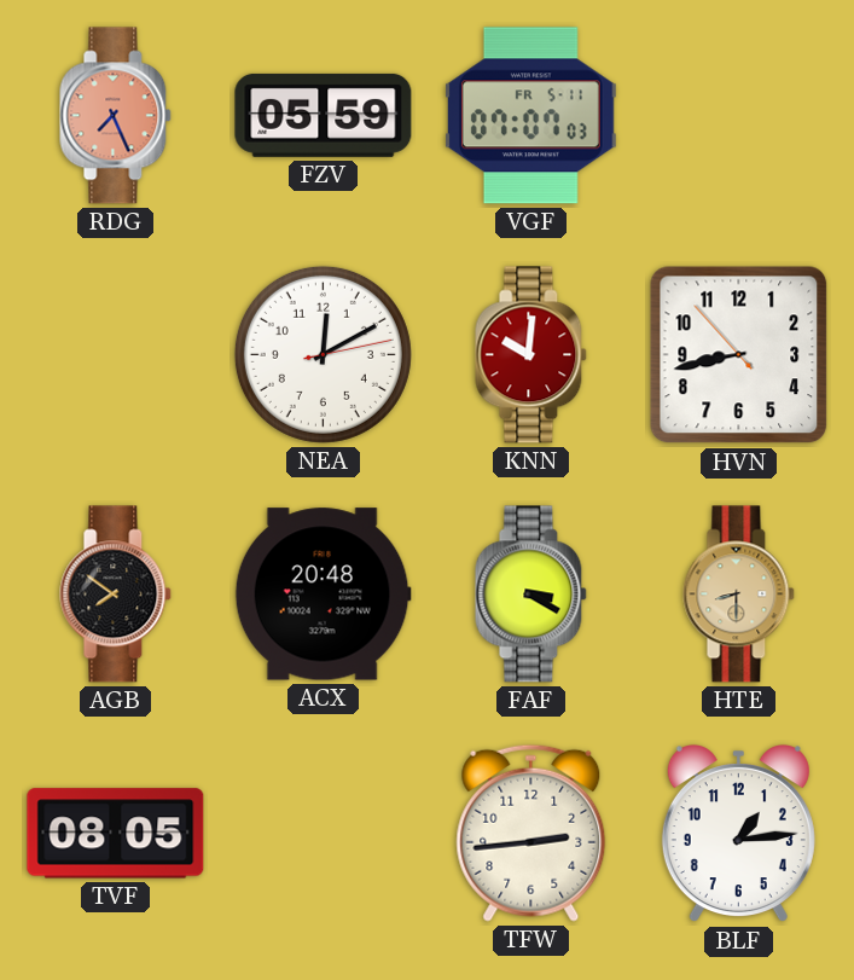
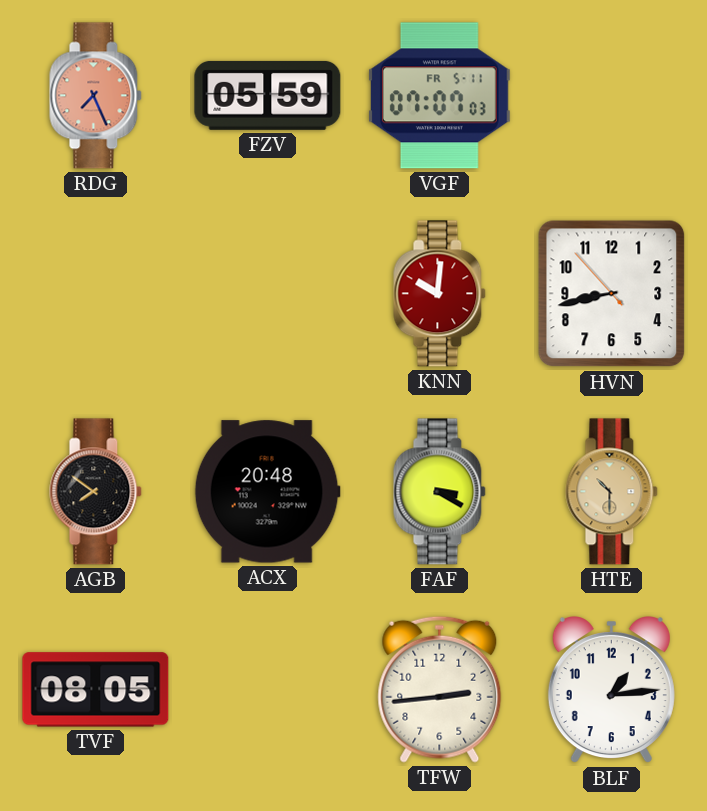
NEA: 12:10 -> none (323, 354)
HTE: 8:30 -> 10:30 (612, 492)
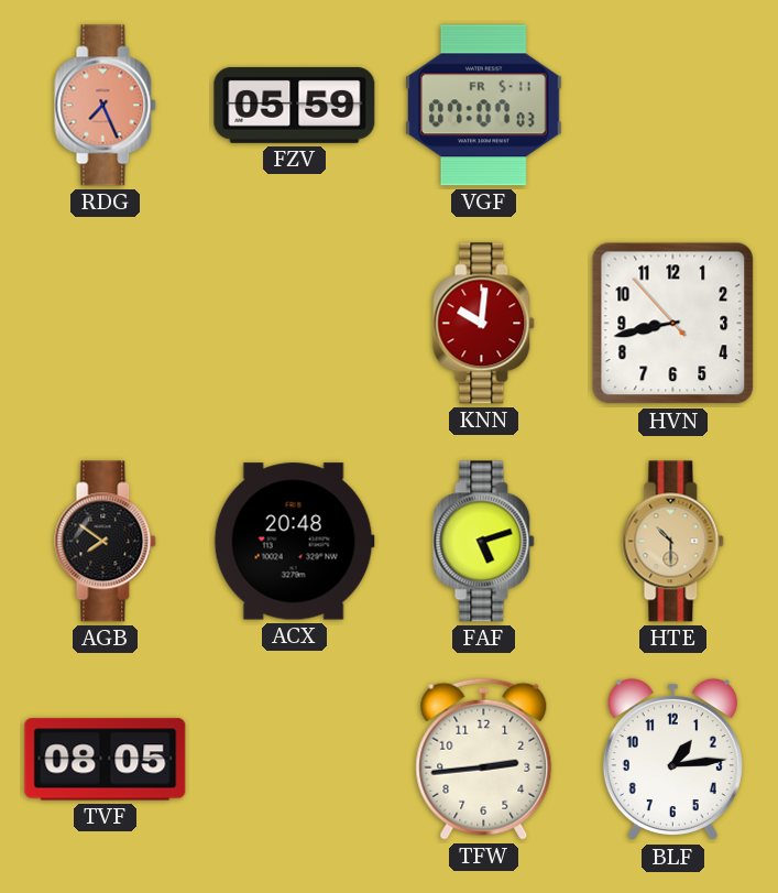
FAF: 3:20 -> 5:12 (484, 542)
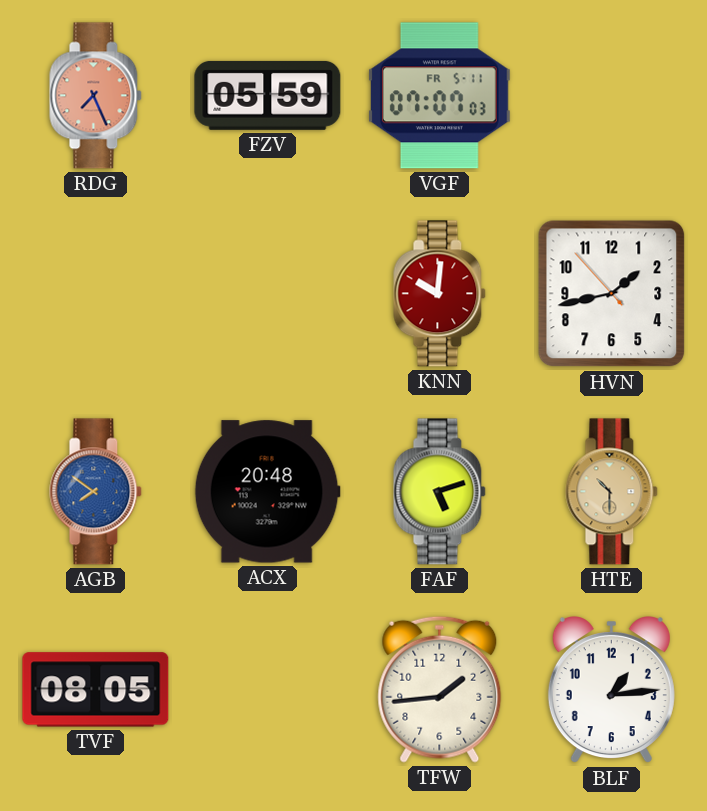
HVN: 8:42 -> 1:42 (612, 294)
AGB dial: black -> blue (96, 492)
TFW: 2:44 -> 1:44 (440, 689)
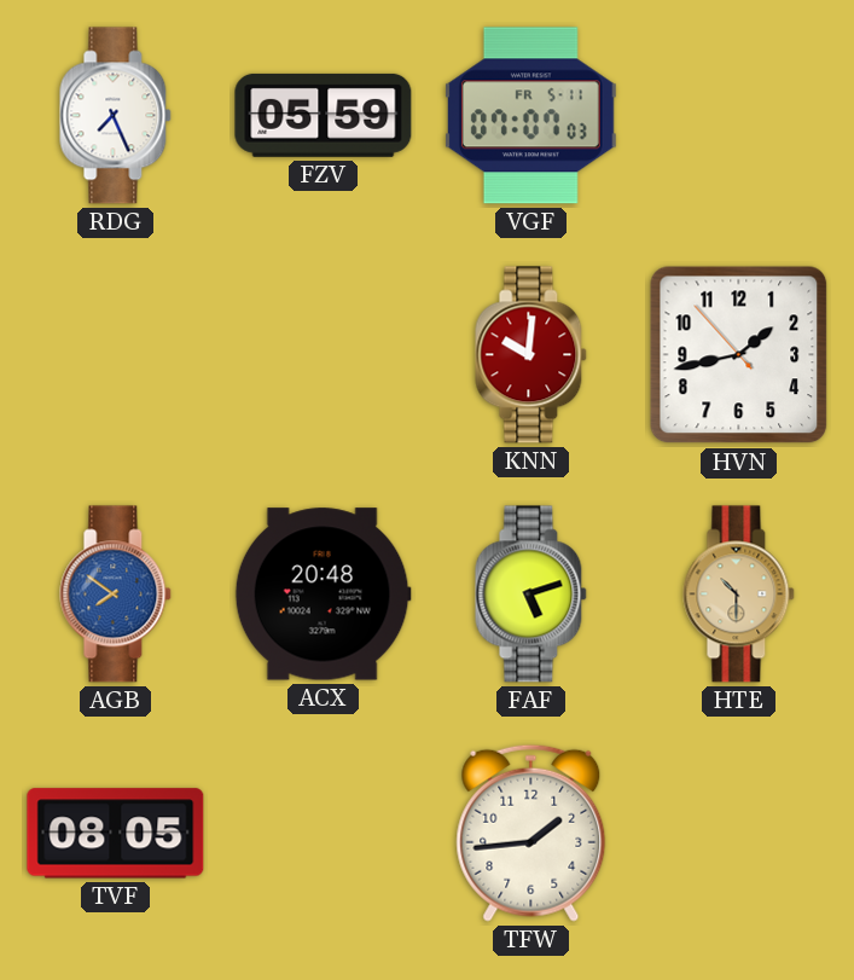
RDG dial: salmon -> white (116, 116)
BLF: 1:14 -> none (611, 691)
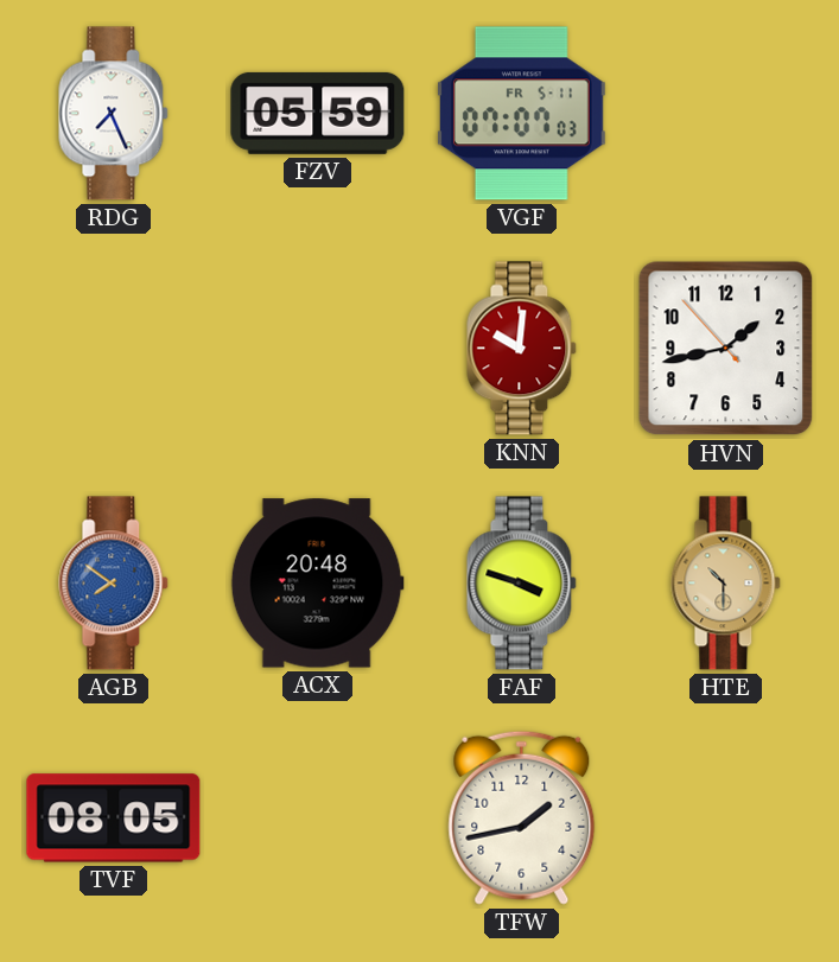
FAF: 5:12 -> 3:48 (522, 584)
TFW: 1:44 -> 1:43 (522, 817)
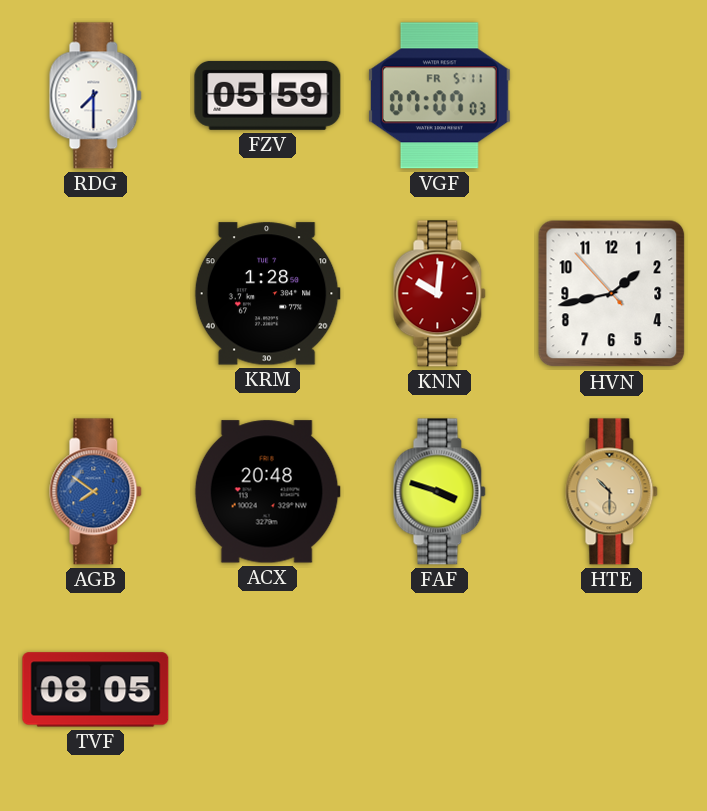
RDG: 7:26 -> 7:30 (96, 96)
KRM: none -> 1:28 (267, 294)
TFW: 1:43 -> none (522, 817)
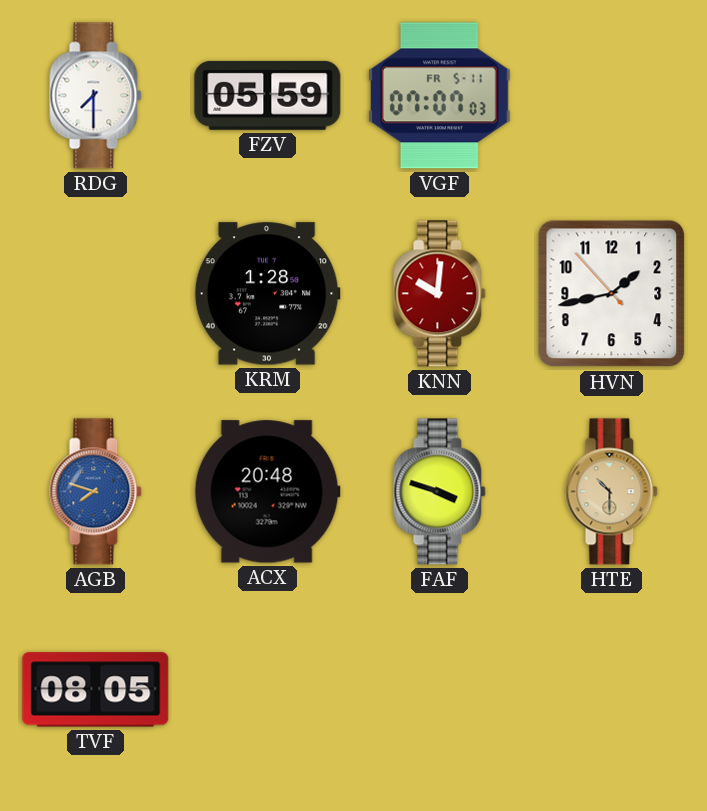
AGB: 7:51 -> 7:48 (96, 492)
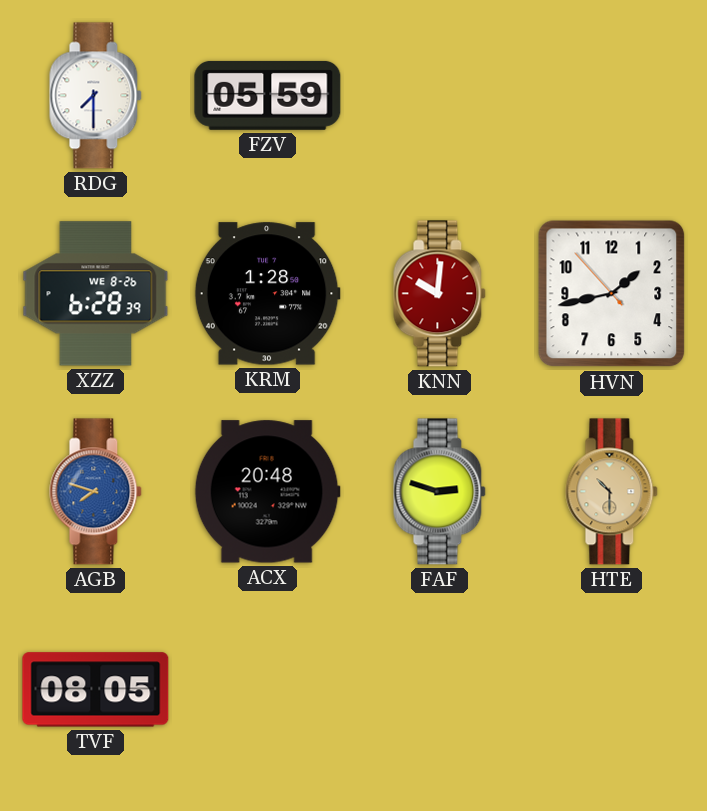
VGF: 07:07 -> none (439, 96)
XZZ: none -> 6:28 (96, 294)
FAF: 3:48 -> 2:48 (440, 492)
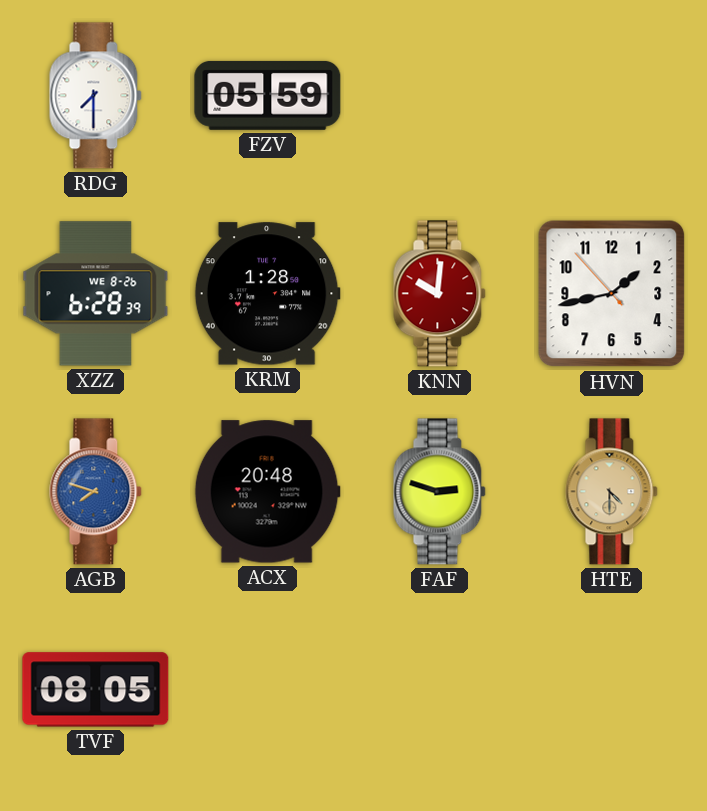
HTE: 10:30 -> 4:30 (612, 492)
